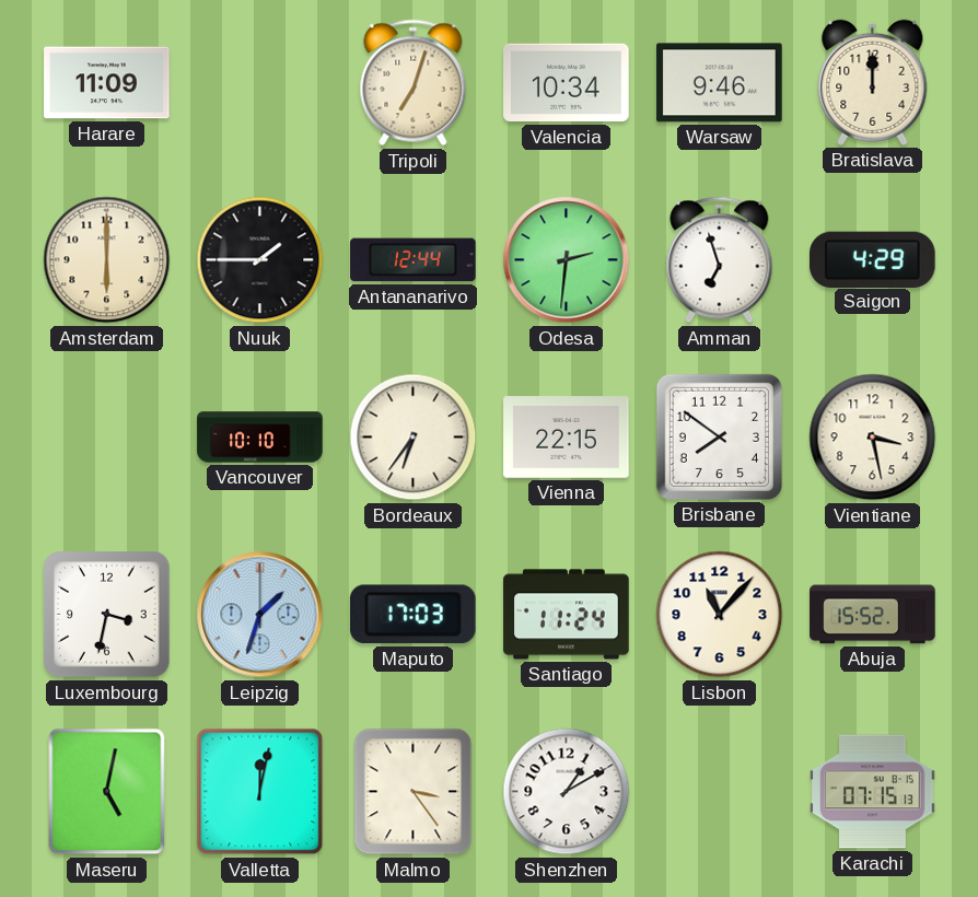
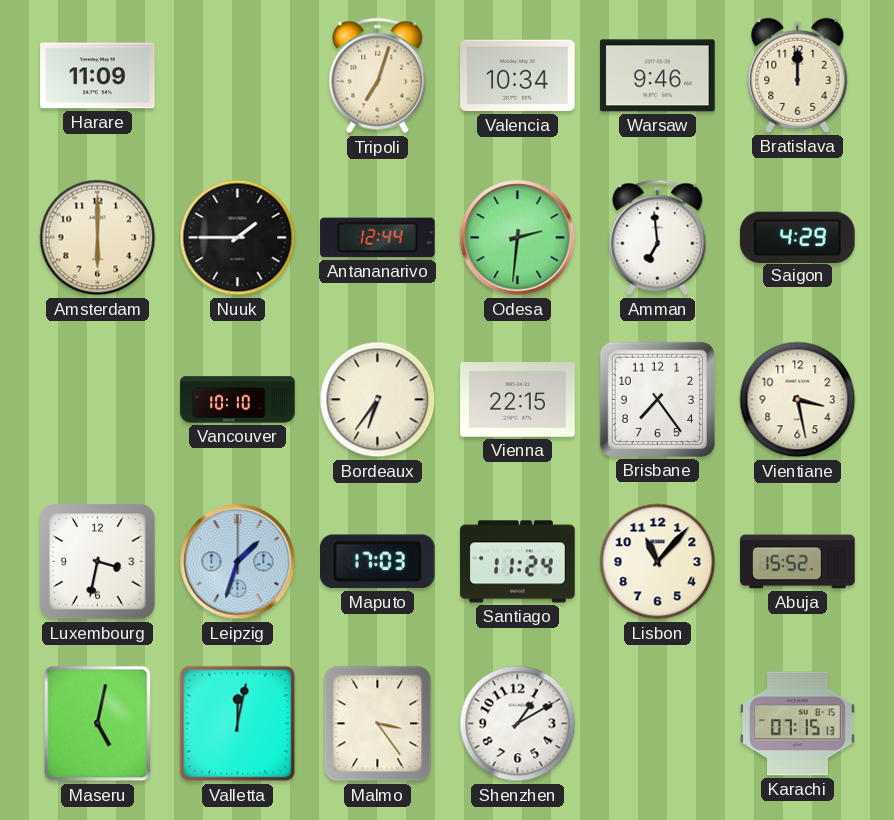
Amman: 6:57 -> 6:59 (658, 238)
Brisbane: 7:51 -> 7:24 (657, 399)
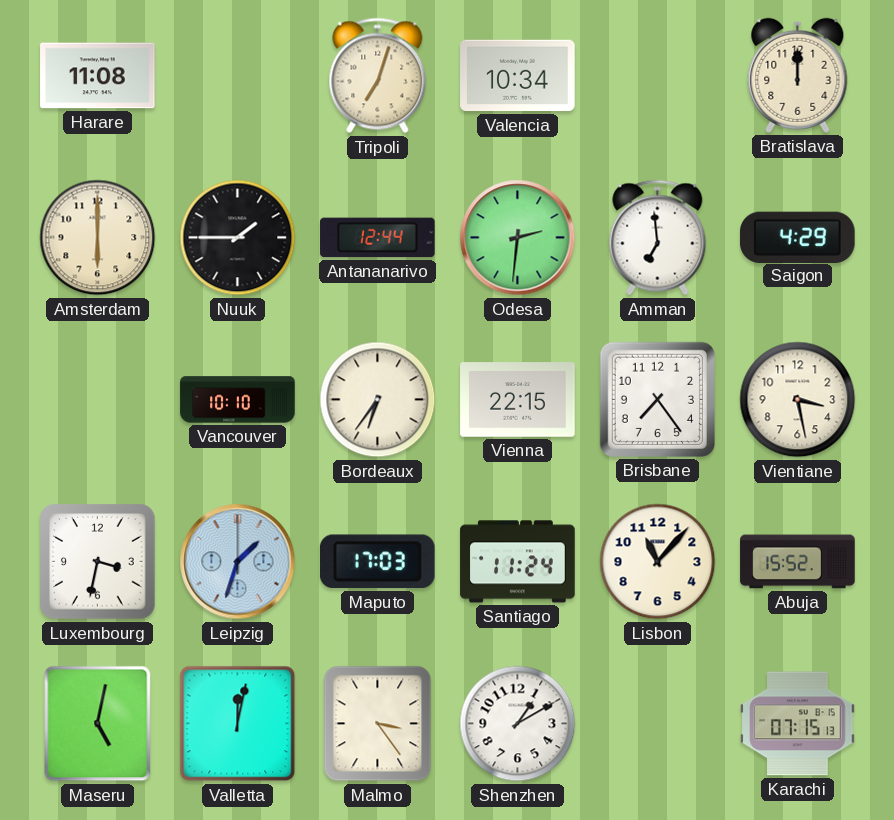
Harare: 11:09 -> 11:08 (98, 76)
Warsaw: 9:46 -> none (658, 76)
